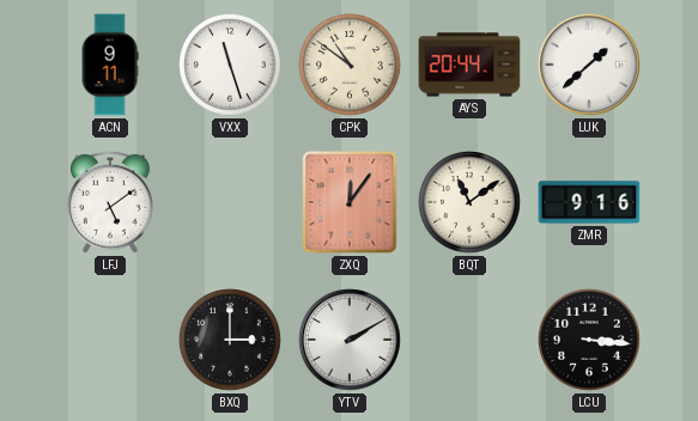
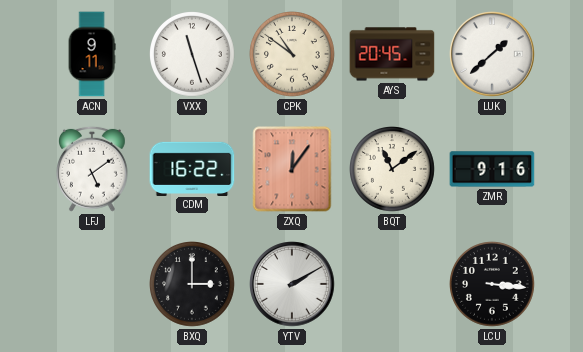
AYS: 20:44 -> 20:45 (392, 54)
CDM: none -> 16:22 (192, 168)
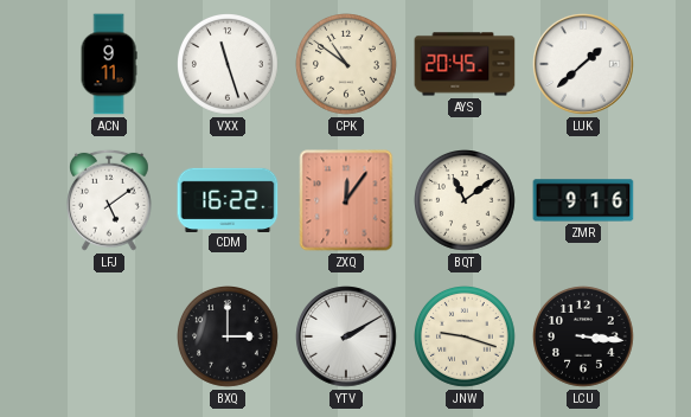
JNW: none -> 9:18 (466, 338)
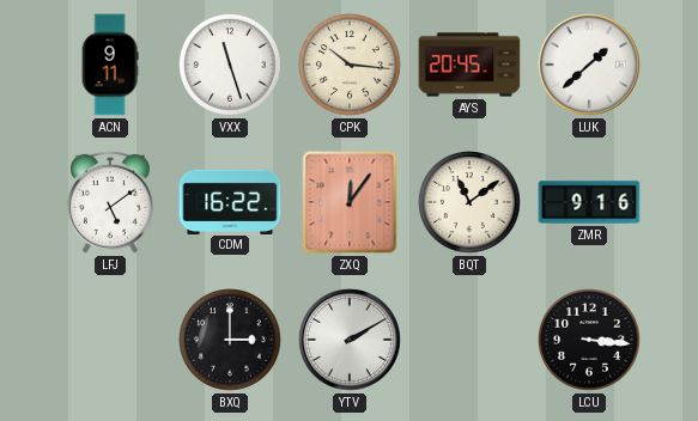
CPK: 10:51 -> 10:16 (351, 66)
JNW: 9:18 -> none (466, 338)
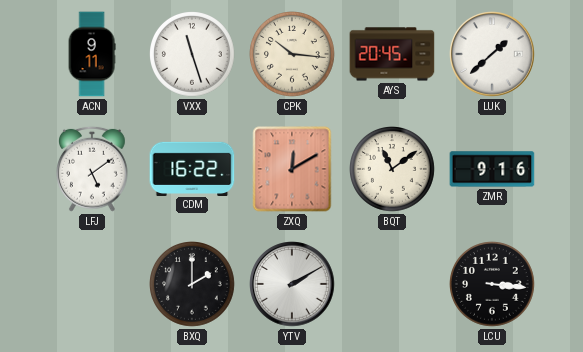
ZXQ: 12:06 -> 12:10 (292, 169)
BXQ: 3:00 -> 2:00 (193, 285)
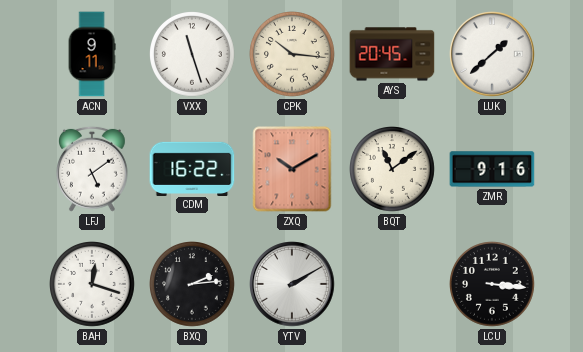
ZXQ: 12:10 -> 10:10 (292, 169)
BAH: none -> 12:18 (93, 285)
BXQ: 2:00 -> 2:14 (193, 285)
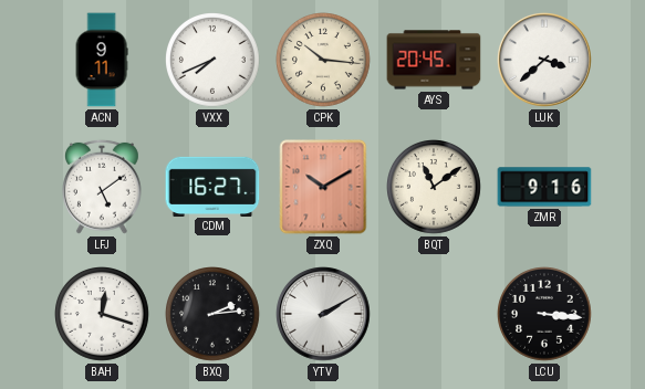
VXX: 11:27 -> 7:41 (214, 61)
LUK: 1:38 -> 3:38 (544, 60)
CDM: 16:22 -> 16:27 (212, 186)
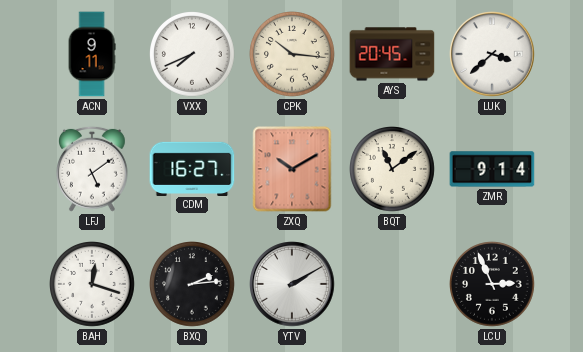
ZMR: 9:16 -> 9:14 (492, 169)
LCU: 3:16 -> 2:56 (493, 285)
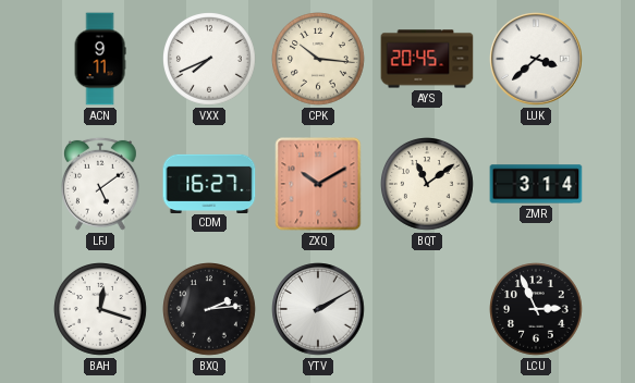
ZMR: 9:14 -> 3:14 (536, 184)
